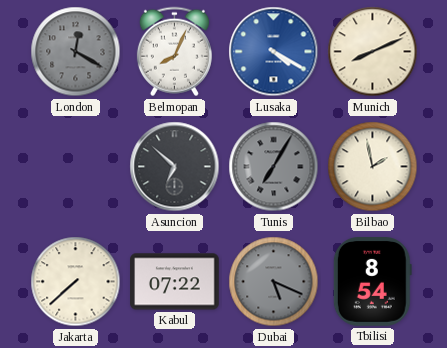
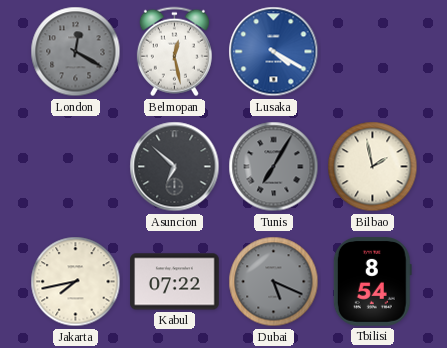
Belmopan: 8:04 -> 12:28 (174, 52)
Munich: 8:11 -> none (373, 52)
Jakarta: 7:38 -> 7:43 (76, 282)
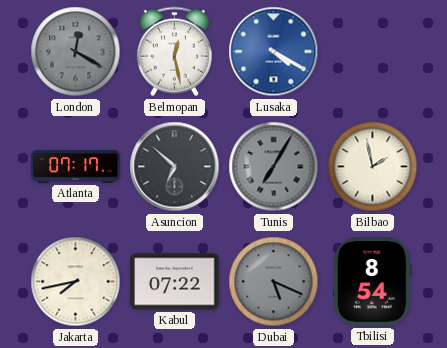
Atlanta: none -> 07:17 (76, 166)
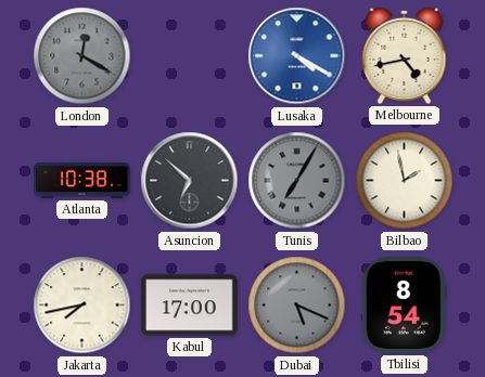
Belmopan: 12:28 -> none (174, 52)
Melbourne: none -> 4:43 (405, 55)
Atlanta: 07:17 -> 10:38 (82, 180)
Kabul: 07:22 -> 17:00 (190, 305)
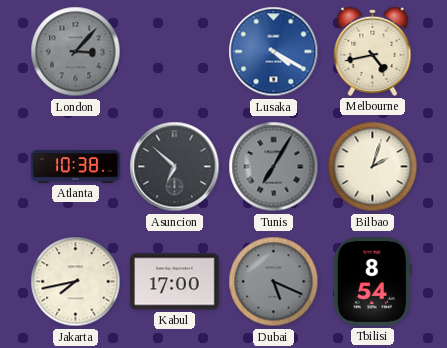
London: 12:20 -> 3:07 (76, 52)
Bilbao: 1:58 -> 2:03 (373, 167)
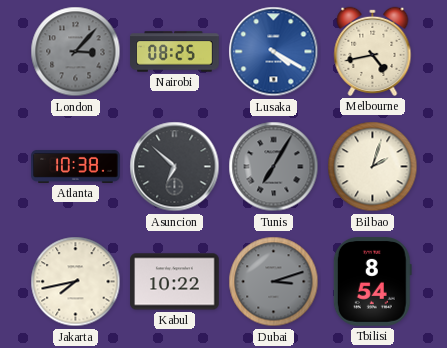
Nairobi: none -> 08:25 (175, 52)
Kabul: 17:00 -> 10:22 (175, 282)
Dubai: 5:19 -> 3:12 (274, 282)
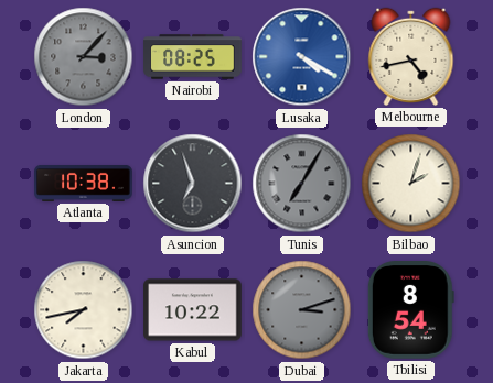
Asuncion: 6:52 -> 6:57 (193, 184)
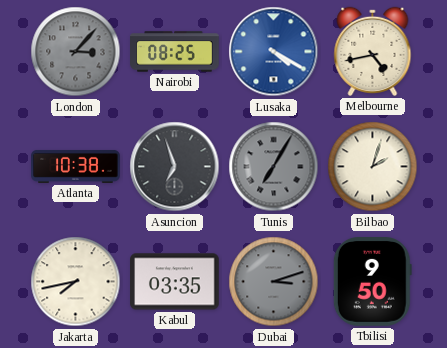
Kabul: 10:22 -> 03:35 (175, 282)
Tbilisi: 8:54 -> 9:50 (372, 282)
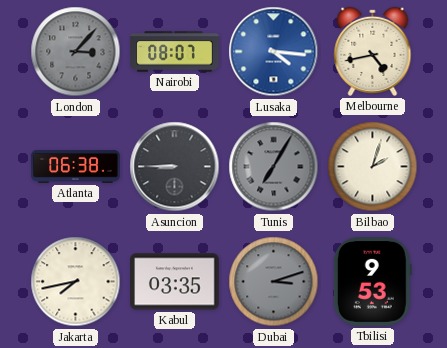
Nairobi: 08:25 -> 08:07 (175, 52)
Lusaka: 4:20 -> 4:16 (274, 52)
Atlanta: 10:38 -> 06:38 (76, 166)
Asuncion: 6:57 -> 8:45 (175, 167)
Tbilisi: 9:50 -> 9:53 (372, 282)
